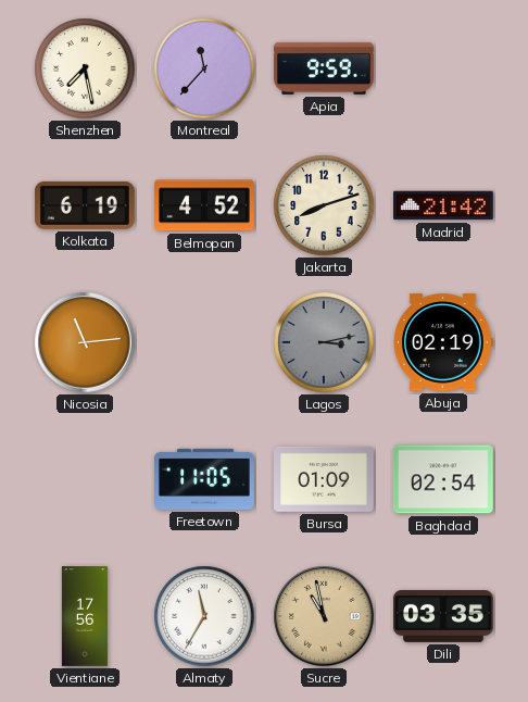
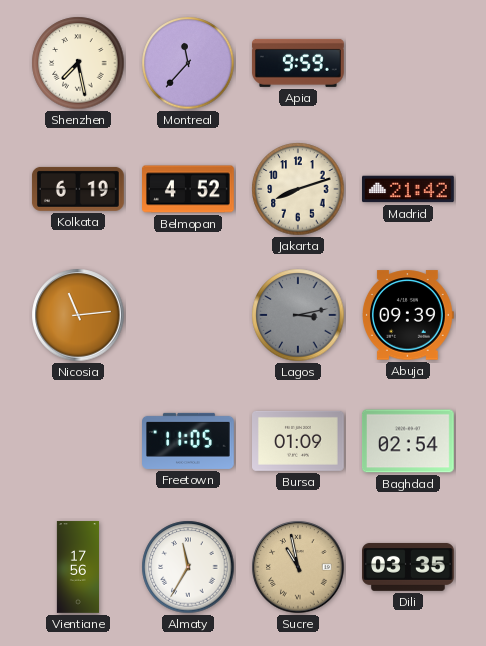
Abuja: 02:19 -> 09:39 (408, 315)
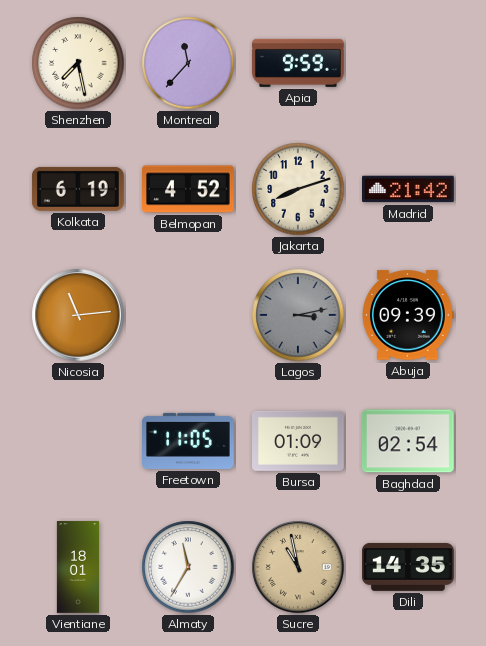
Vientiane: 17:56 -> 18:01 (77, 567)
Dili: 03:35 -> 14:35 (409, 567)
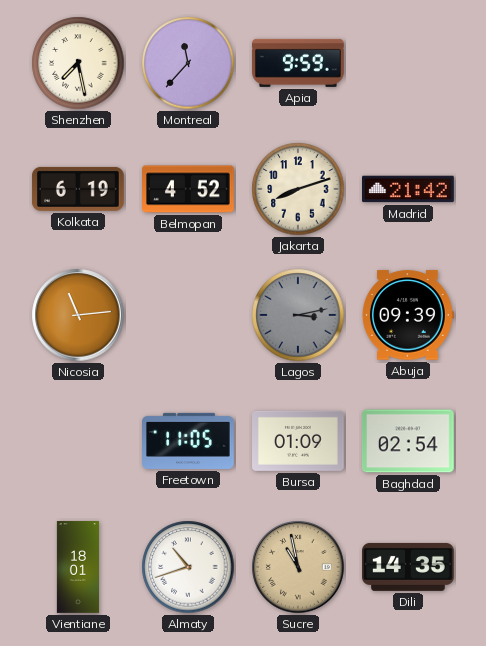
Almaty: 11:35 -> 10:42 (188, 567)
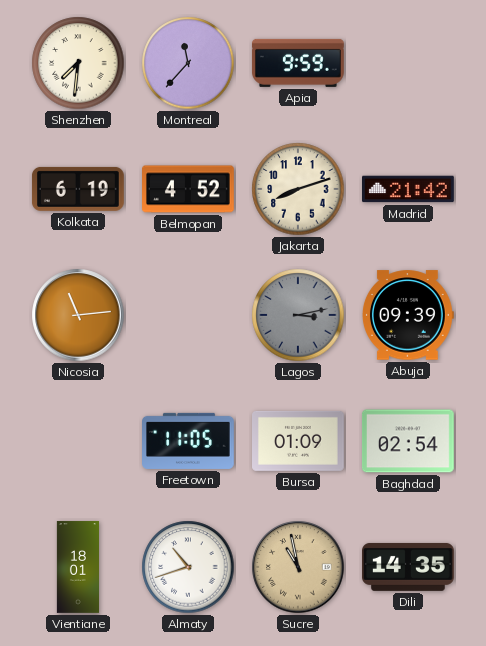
Shenzhen: 7:28 -> 7:31 (78, 63)
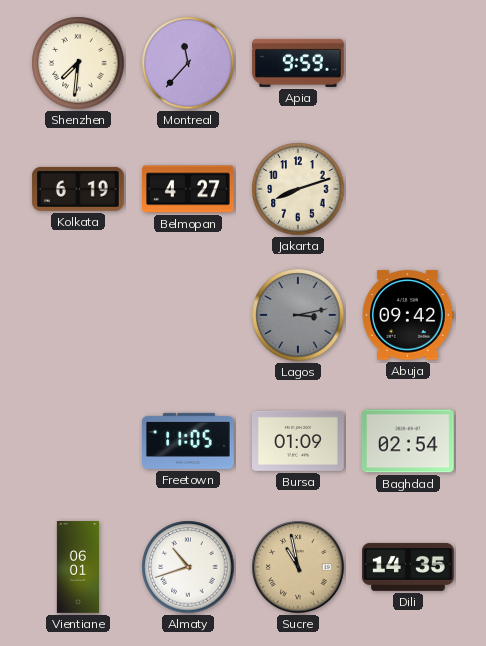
Belmopan: 4:52 -> 4:27 (189, 189)
Madrid: 21:42 -> none (409, 189)
Nicosia: 11:14 -> none (78, 315)
Abuja: 09:39 -> 09:42 (408, 315)
Vientiane: 18:01 -> 06:01 (77, 567)
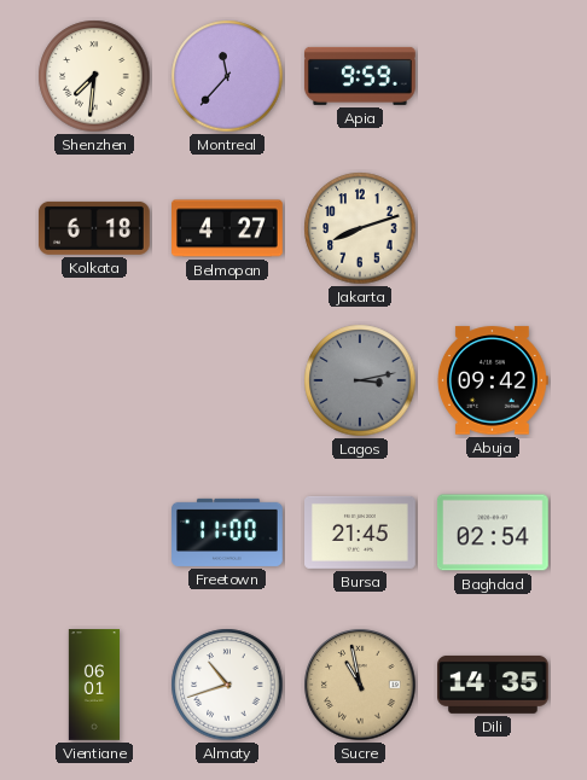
Kolkata: 6:19 -> 6:18 (94, 228)
Freetown: 11:05 -> 11:00 (228, 532)
Bursa: 01:09 -> 21:45 (361, 532)
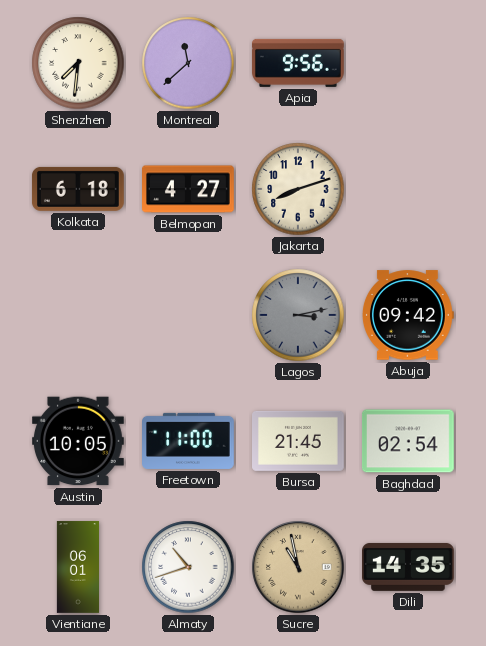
Montreal: 11:37 -> 11:38 (188, 63)
Apia: 9:59 -> 9:56 (298, 63)
Austin: none -> 10:05 (79, 441)
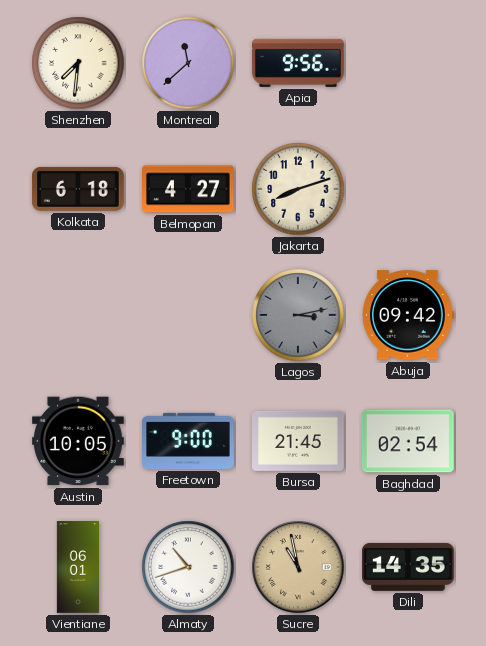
Freetown: 11:00 -> 9:00 (189, 441)
